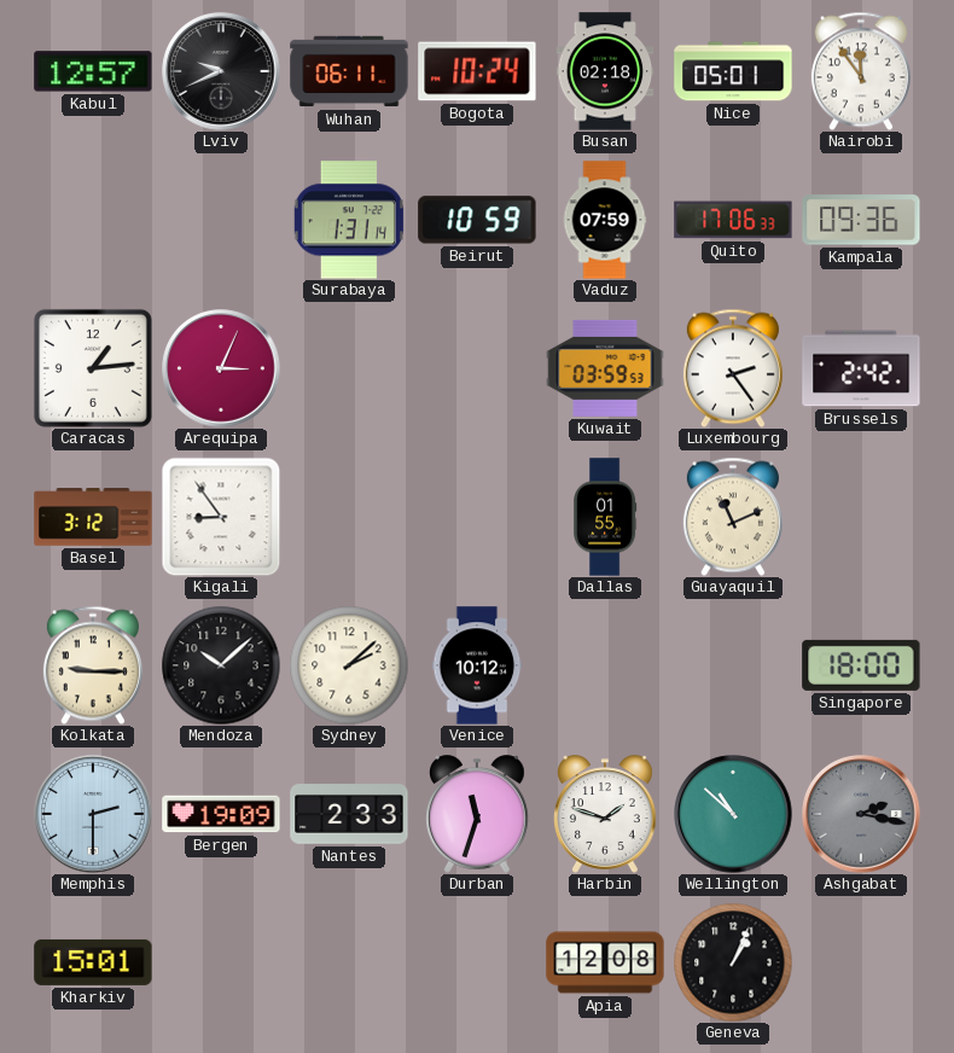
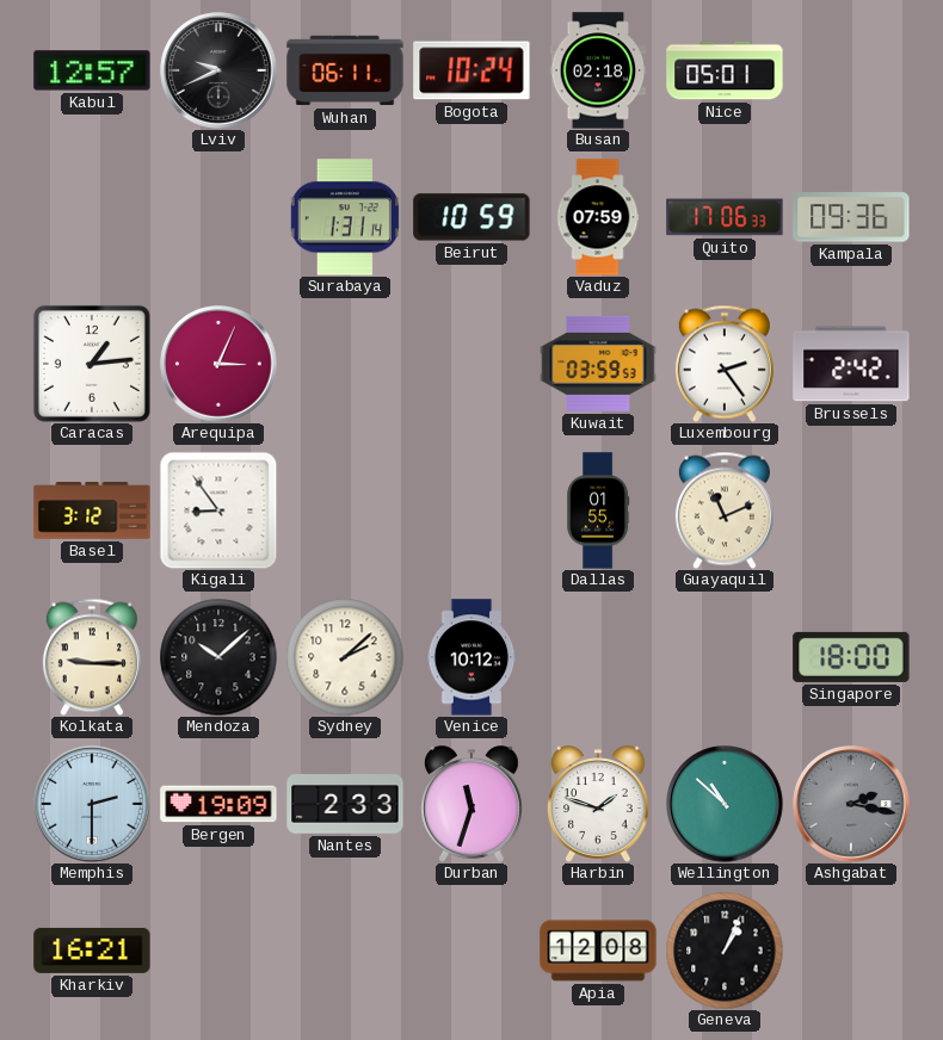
Nairobi: 11:54 -> none (861, 71)
Kharkiv: 15:01 -> 16:21 (92, 951)
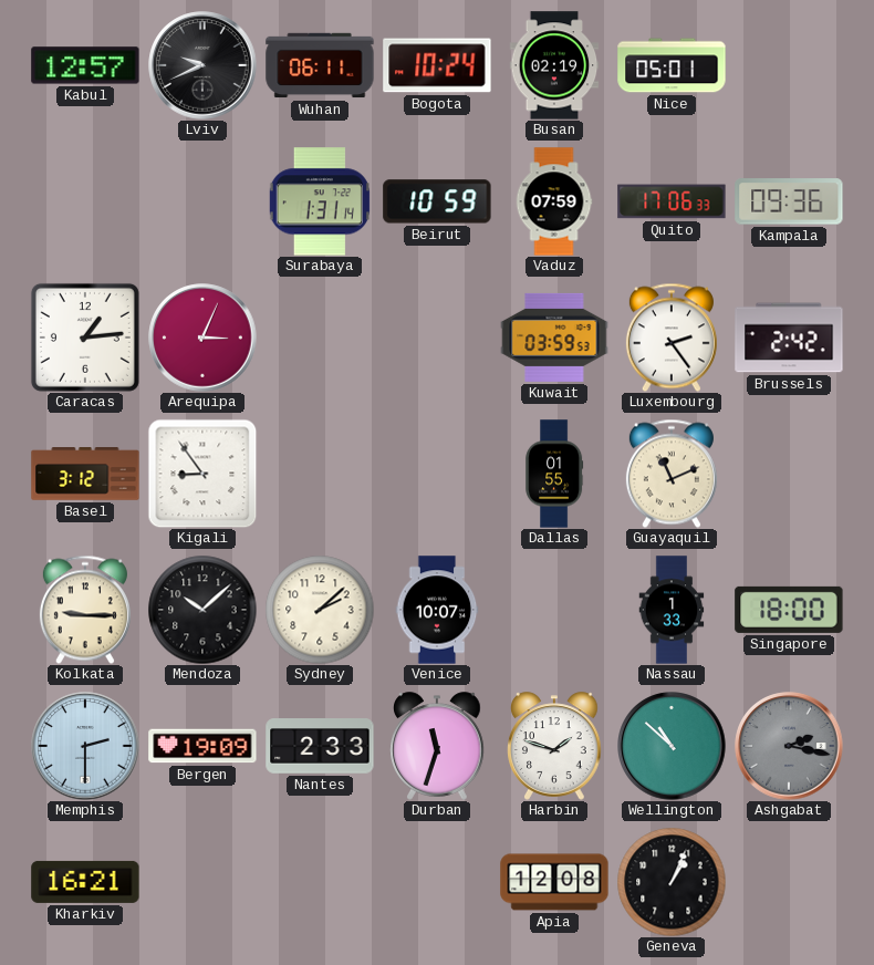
Busan: 02:18 -> 02:19 (554, 65)
Venice: 10:12 -> 10:07 (437, 610)
Nassau: none -> 1:33 (672, 610)
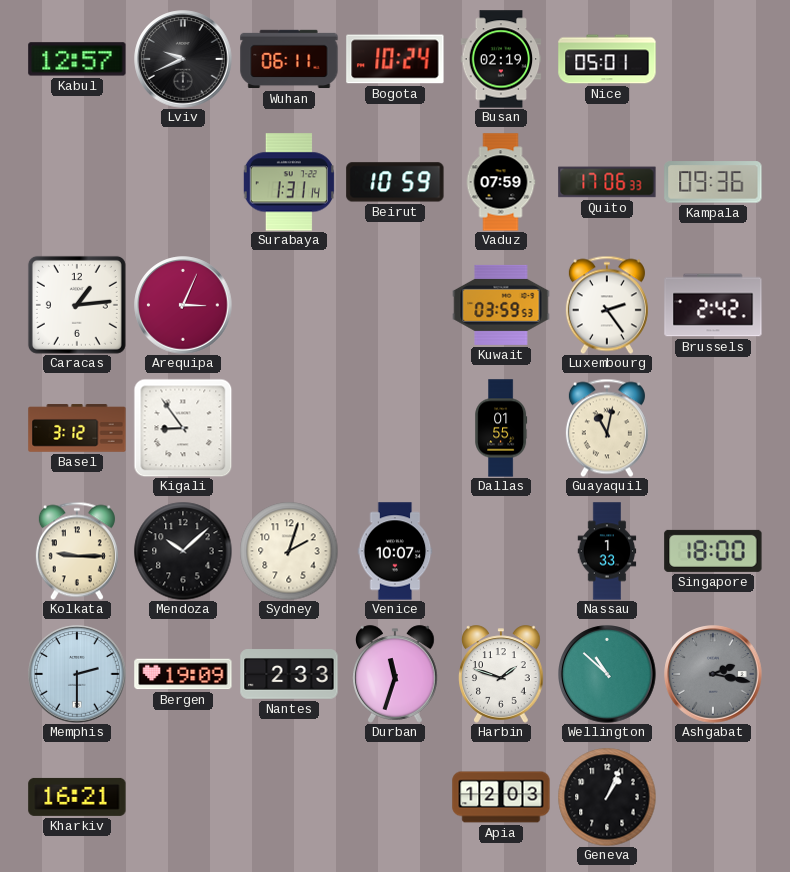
Guayaquil: 11:11 -> 11:02 (607, 428)
Sydney: 2:08 -> 2:03 (289, 551)
Apia: 12:08 -> 12:03 (501, 797)
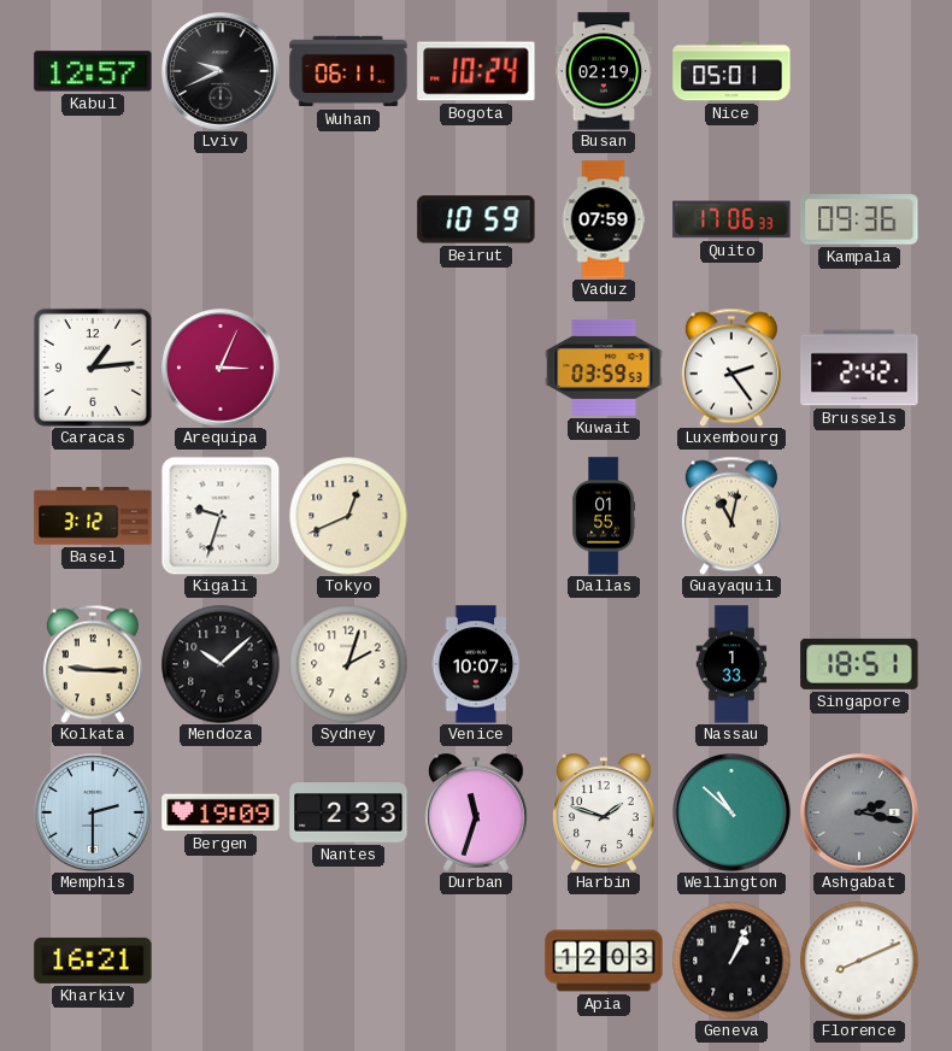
Surabaya: 1:31 -> none (289, 182)
Kigali: 8:54 -> 9:33 (221, 516)
Tokyo: none -> 12:41 (348, 516)
Singapore: 18:00 -> 18:51 (859, 664)
Florence: none -> 8:11 (859, 961)
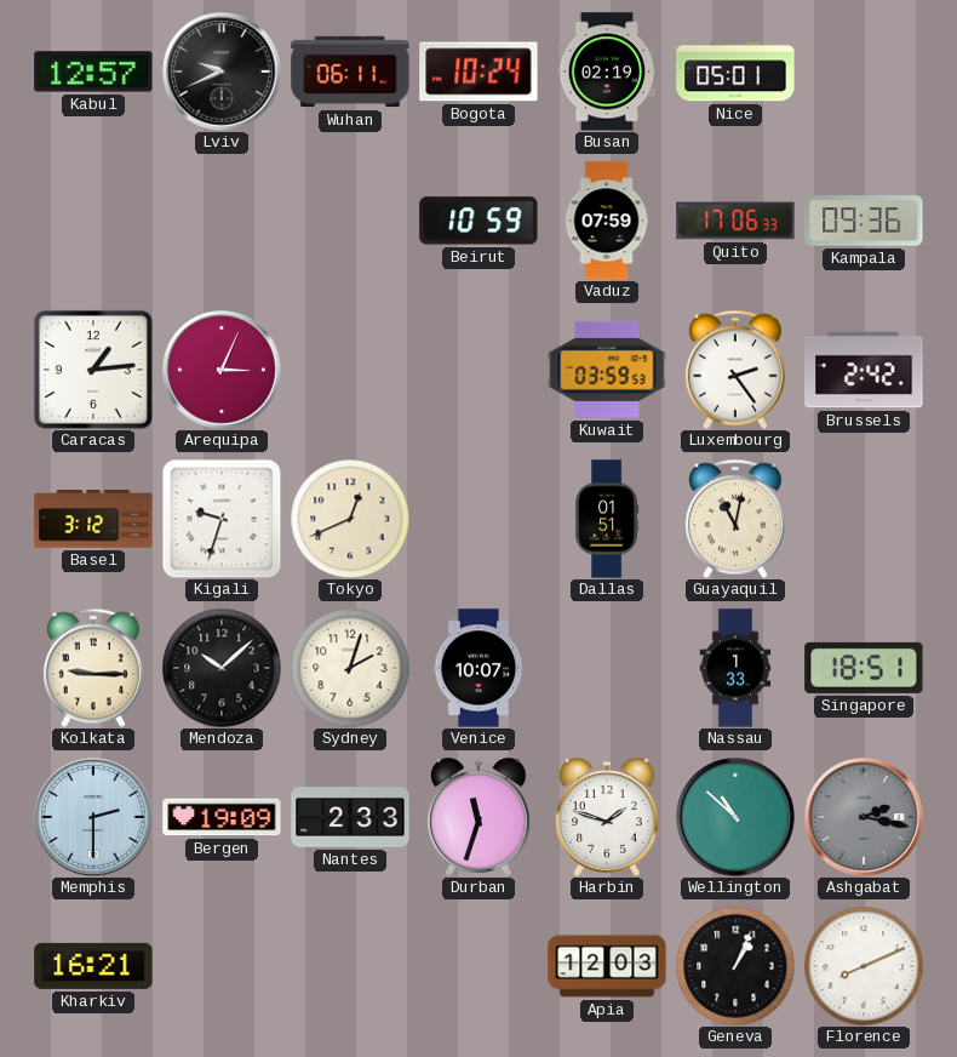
Dallas: 01:55 -> 01:51 (607, 519)
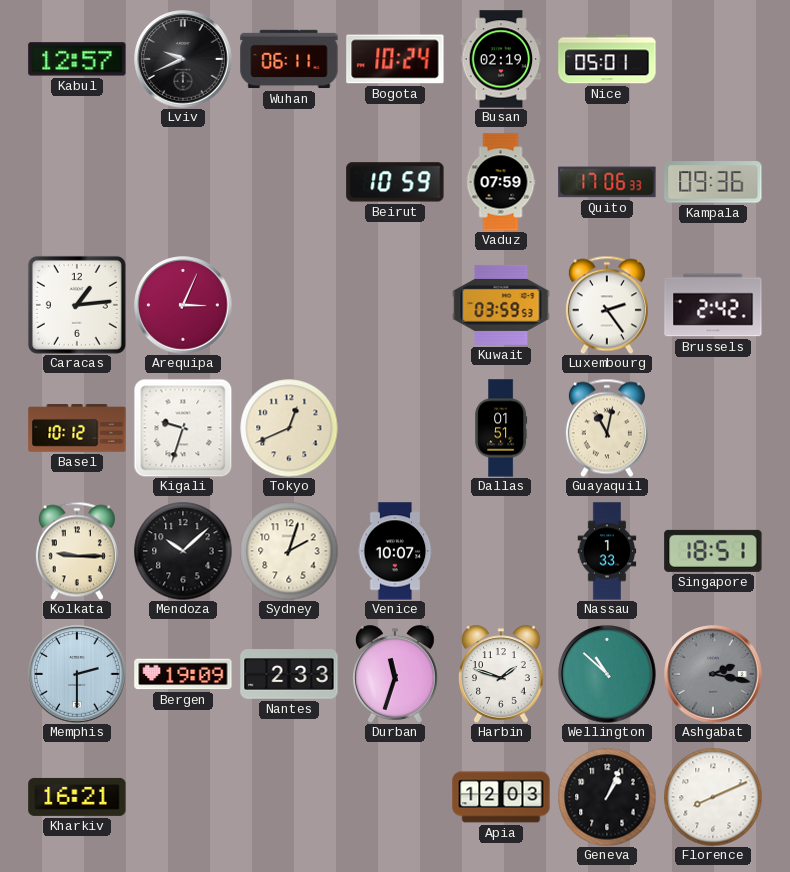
Basel: 3:12 -> 10:12 (77, 428)
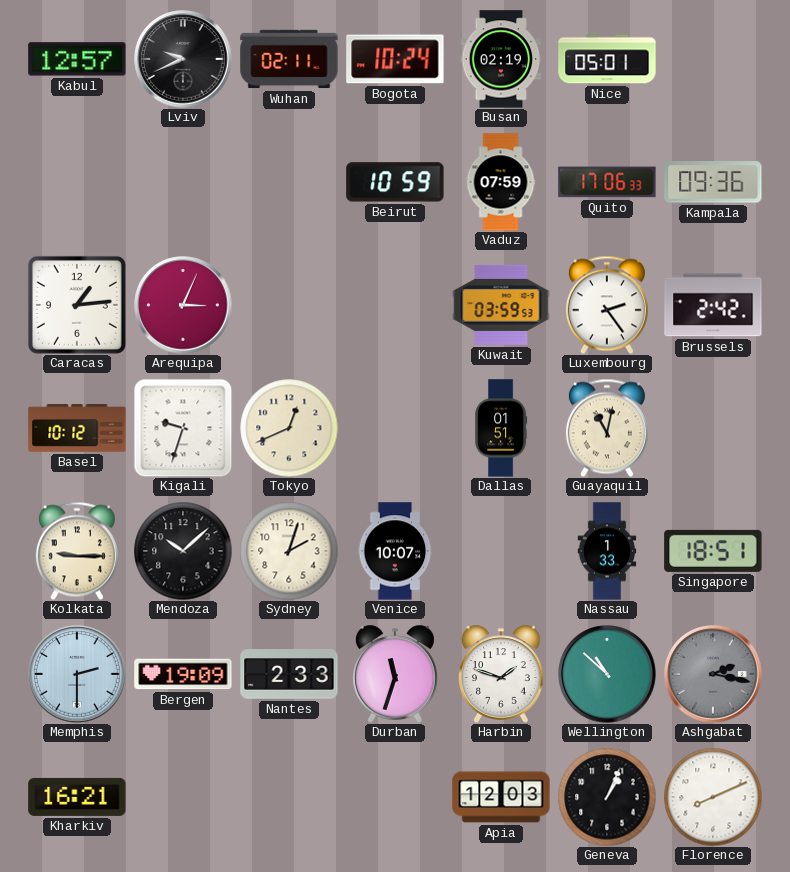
Wuhan: 06:11 -> 02:11 (289, 59)
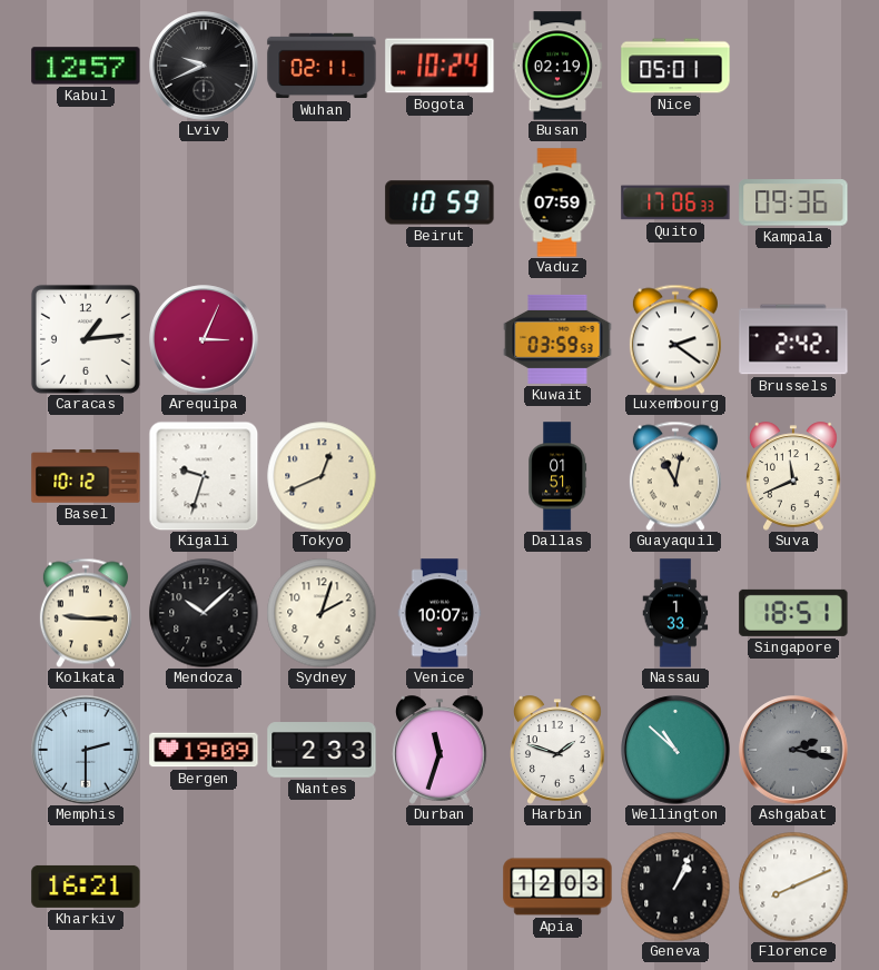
Luxembourg: 2:24 -> 2:21 (675, 339)
Suva: none -> 11:41 (793, 476)
